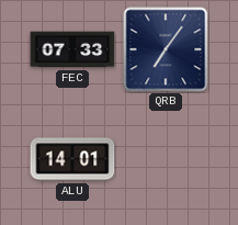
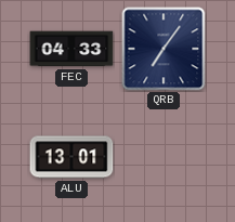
FEC: 07:33 -> 04:33 (71, 49)
ALU: 14:01 -> 13:01 (71, 157)
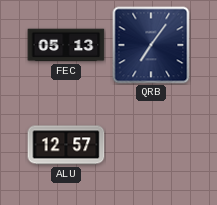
FEC: 04:33 -> 05:13 (66, 45)
ALU: 13:01 -> 12:57 (66, 145)
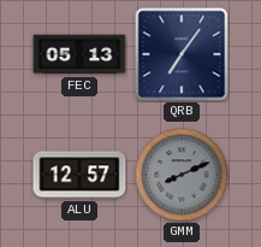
GMM: none -> 8:11 (182, 175)
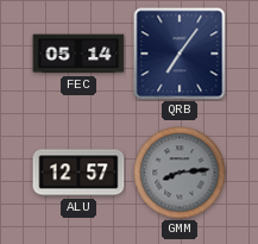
FEC: 05:13 -> 05:14 (78, 54)
GMM: 8:11 -> 8:14 (180, 173)
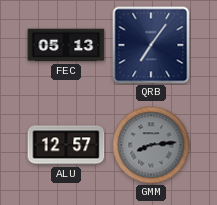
FEC: 05:14 -> 05:13 (66, 45)
